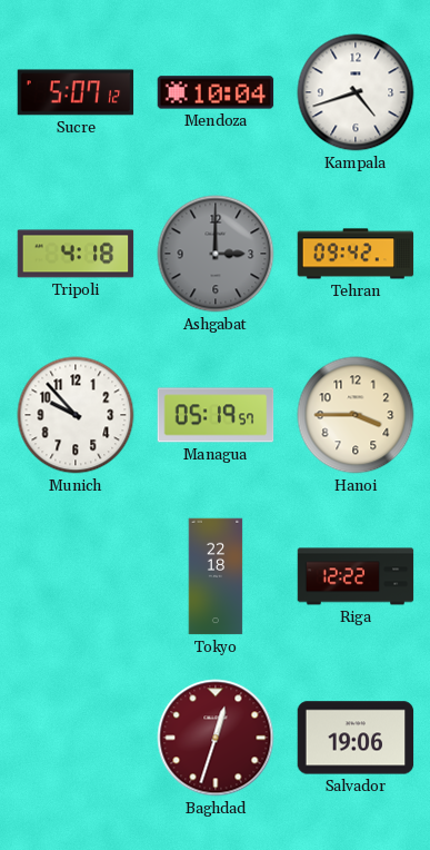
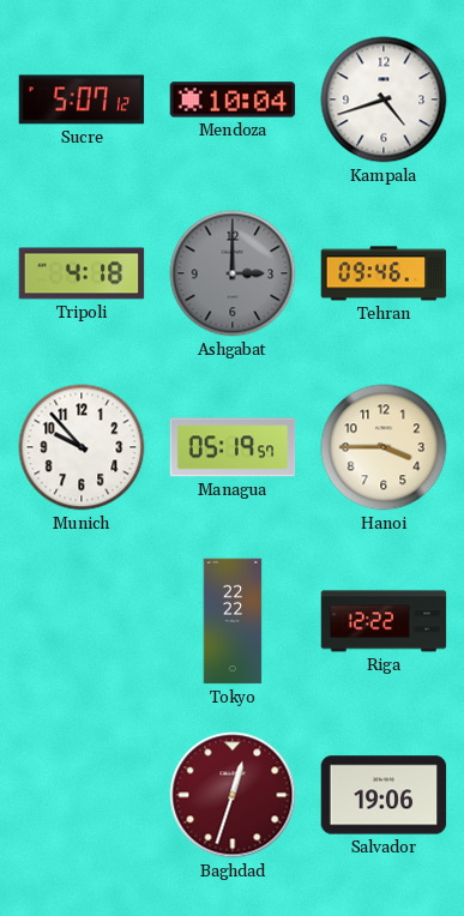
Tehran: 09:42 -> 09:46 (384, 273)
Tokyo: 22:18 -> 22:22 (233, 621)
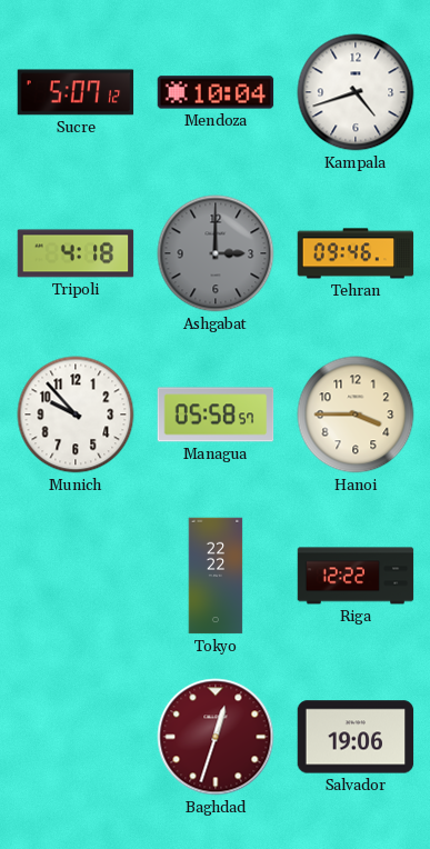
Managua: 05:19 -> 05:58 (216, 414)
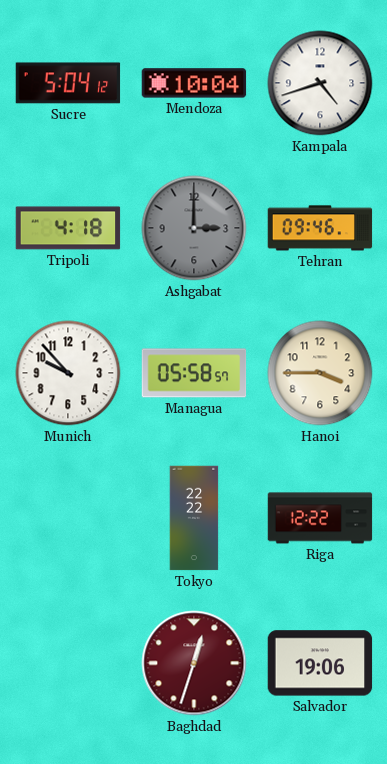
Sucre: 5:07 -> 5:04 (68, 83)
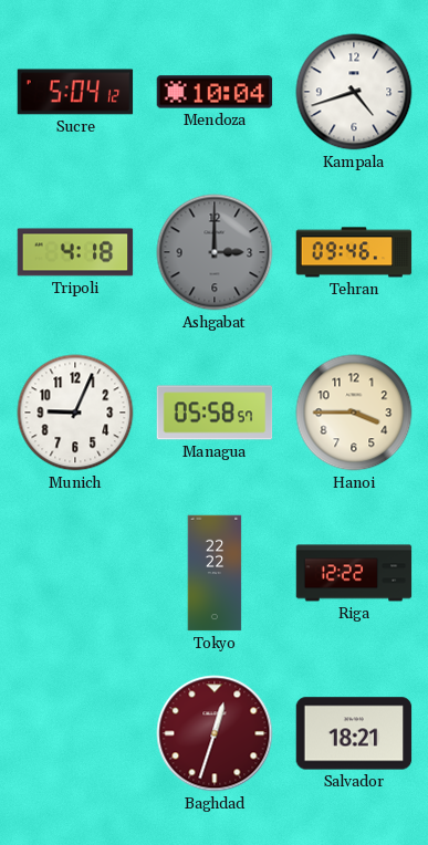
Munich: 9:53 -> 9:04 (75, 413)
Salvador: 19:06 -> 18:21 (354, 733)
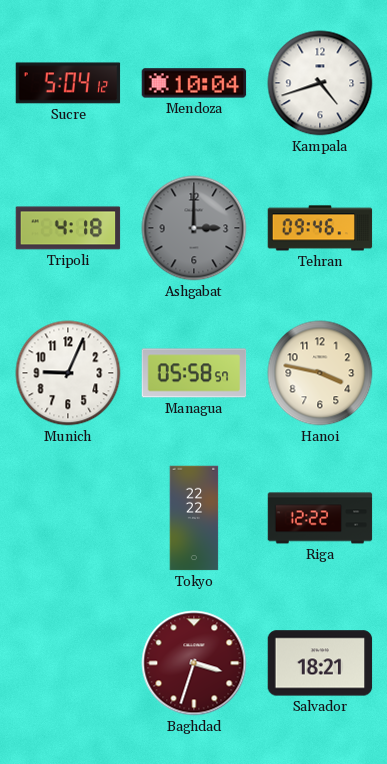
Hanoi: 3:45 -> 3:47 (320, 373)
Baghdad: 12:33 -> 3:33 (194, 663)
